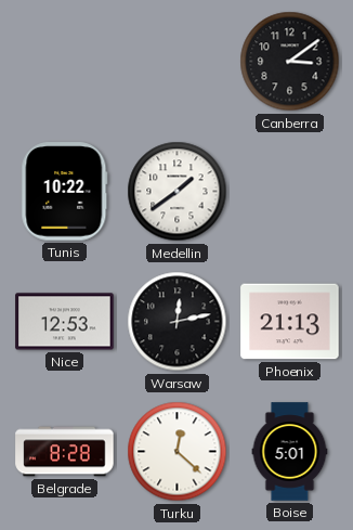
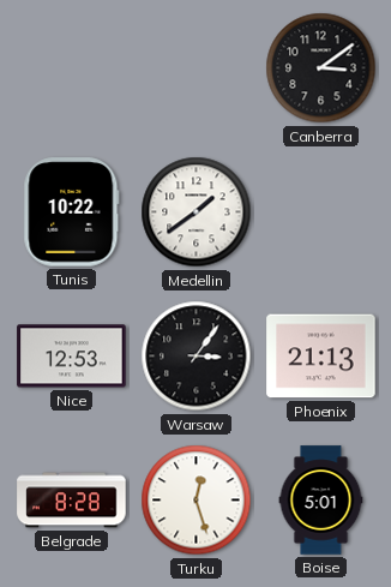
Warsaw: 12:13 -> 3:06 (197, 357)
Turku: 12:22 -> 12:27 (197, 501)
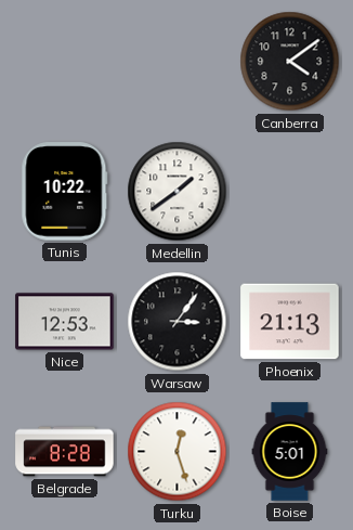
Canberra: 3:09 -> 4:09 (290, 62)
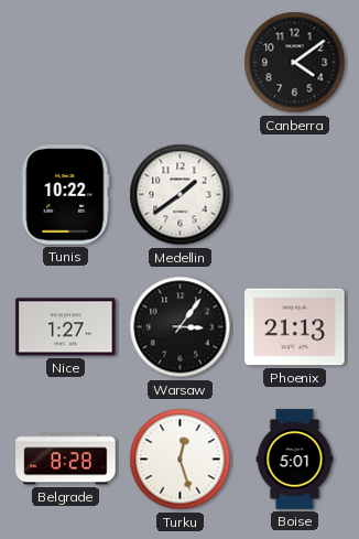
Nice: 12:53 -> 1:27 (66, 327)
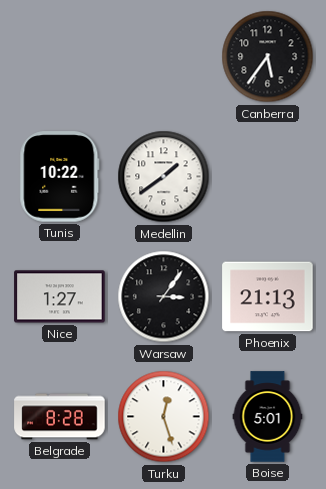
Canberra: 4:09 -> 5:36 (268, 57)
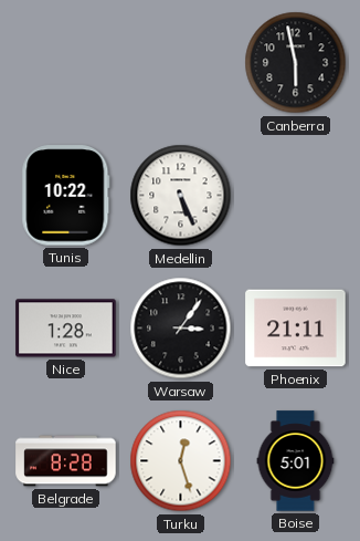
Canberra: 5:36 -> 5:58 (296, 63)
Medellin: 1:39 -> 5:26 (181, 196)
Nice: 1:27 -> 1:28 (66, 329)
Phoenix: 21:13 -> 21:11 (296, 329)
